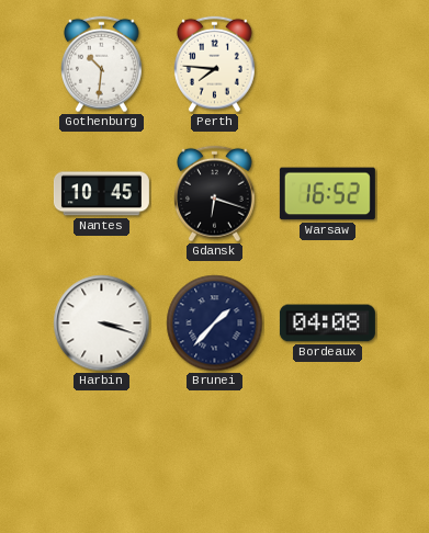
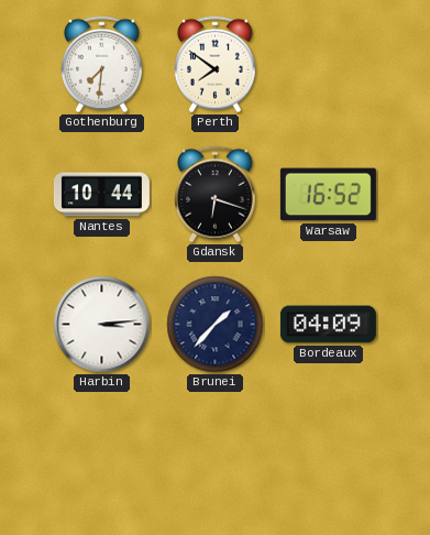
Gothenburg: 10:31 -> 7:31 (101, 65)
Perth: 7:46 -> 7:51 (214, 65)
Nantes: 10:45 -> 10:44 (101, 195)
Harbin: 3:18 -> 3:14 (102, 325)
Bordeaux: 04:08 -> 04:09 (328, 325)
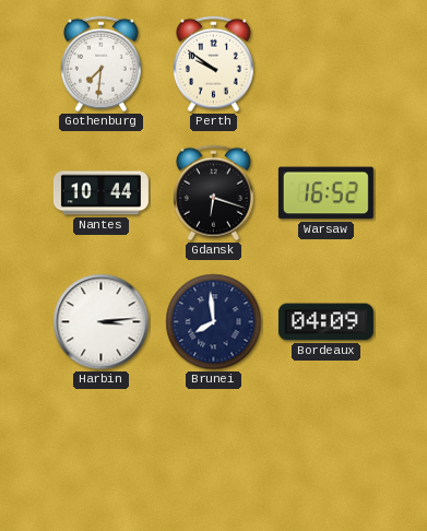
Perth: 7:51 -> 9:51 (213, 64)
Brunei: 1:37 -> 7:59 (214, 322)
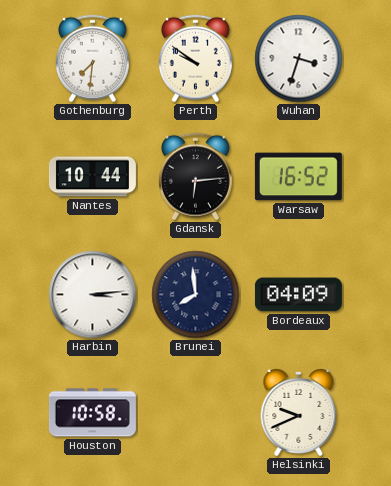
Wuhan: none -> 3:33 (299, 59)
Gdansk: 6:18 -> 6:14 (195, 177)
Houston: none -> 10:58 (92, 413)
Helsinki: none -> 9:41 (299, 413)
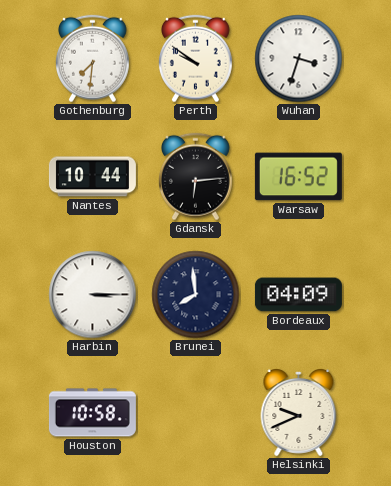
Harbin: 3:14 -> 3:15 (93, 295)
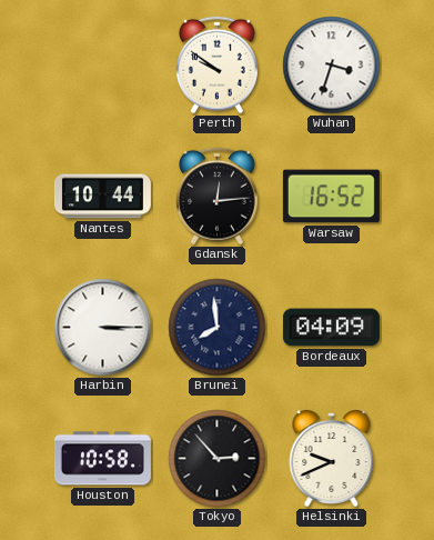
Gothenburg: 7:31 -> none (92, 59)
Gdansk: 6:14 -> 12:14 (216, 197)
Tokyo: none -> 2:53 (218, 459)
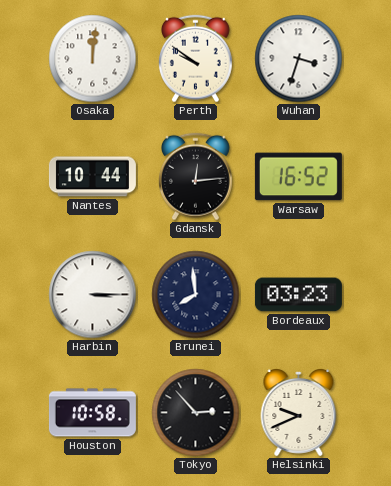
Osaka: none -> 12:01 (93, 59)
Bordeaux: 04:09 -> 03:23 (298, 295)
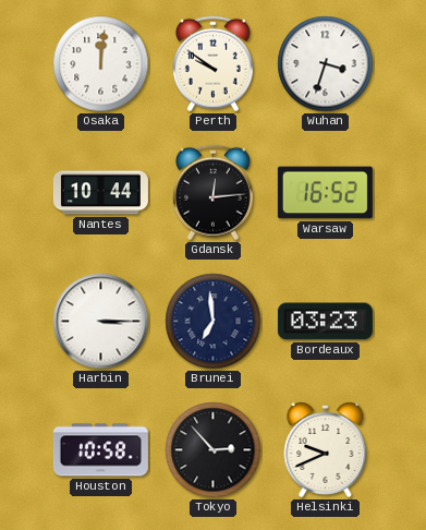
Brunei: 7:59 -> 6:59 (214, 322)
